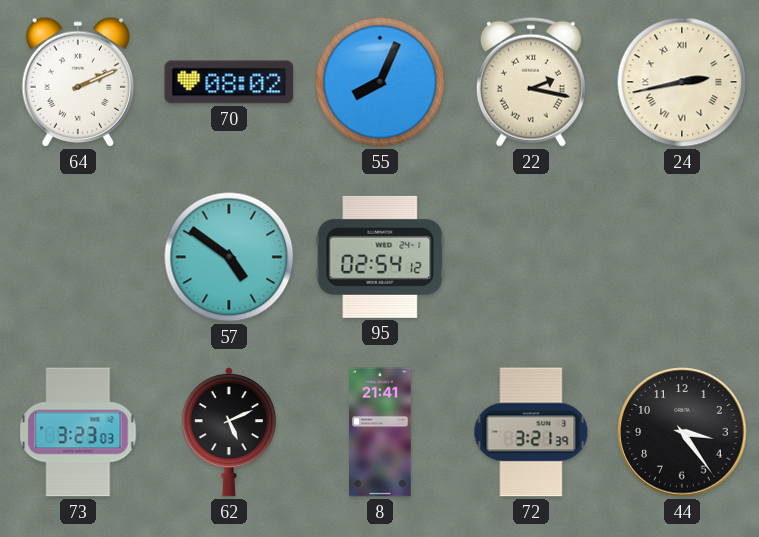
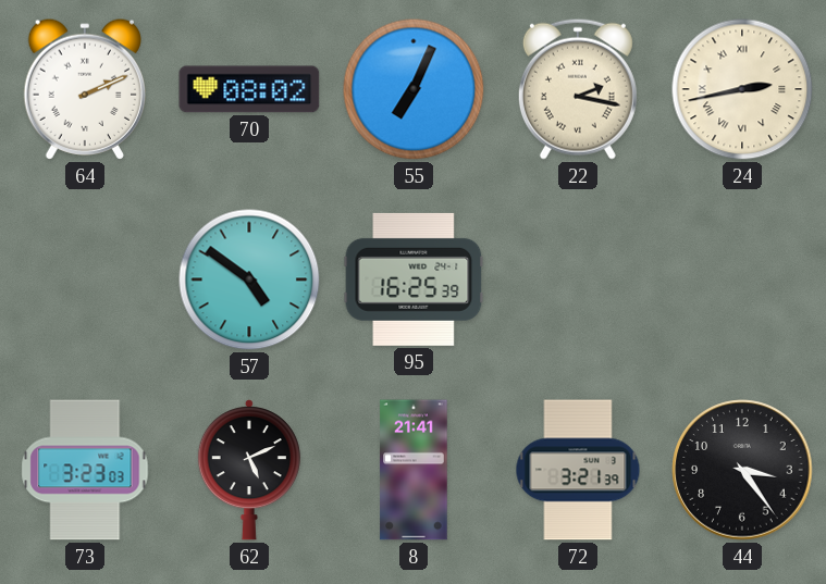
55: 8:04 -> 7:04 (414, 89)
95: 02:54 -> 16:25 (414, 279)
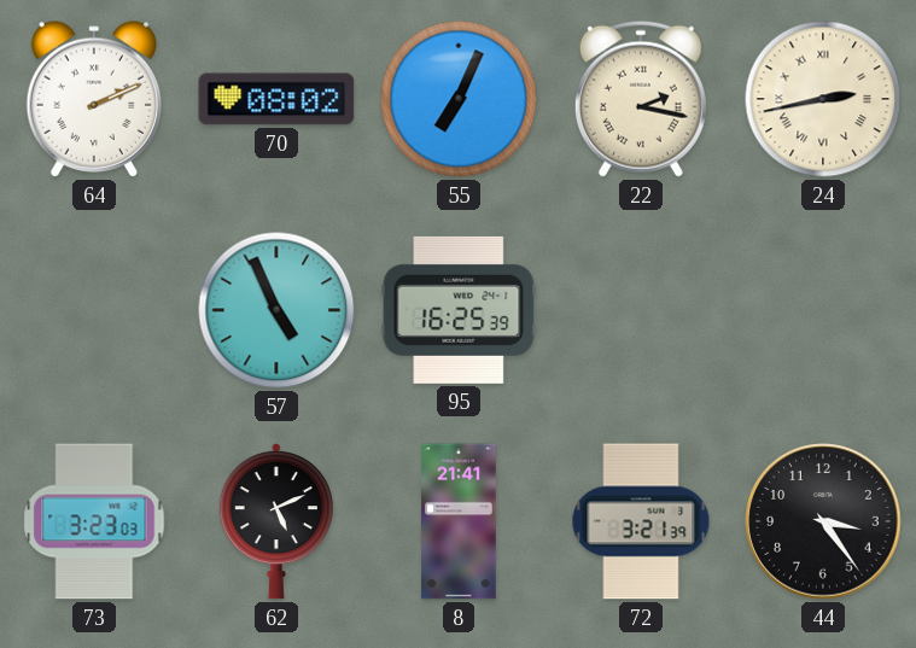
57: 4:51 -> 4:56 (276, 310)
